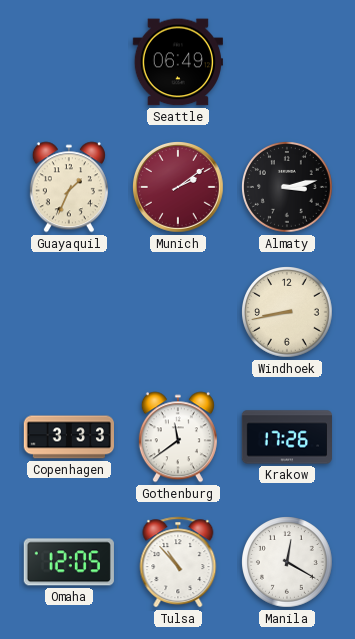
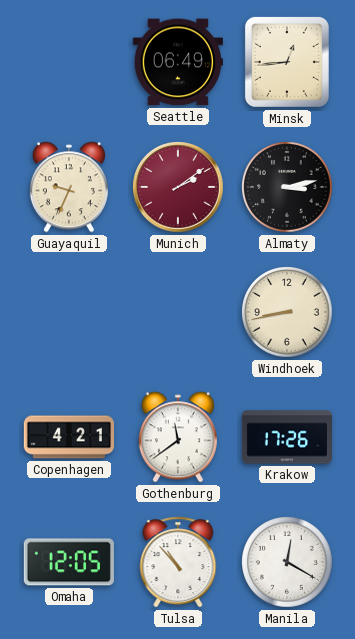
Minsk: none -> 12:44 (287, 62)
Guayaquil: 1:34 -> 9:34 (69, 187)
Copenhagen: 3:33 -> 4:21 (68, 437)
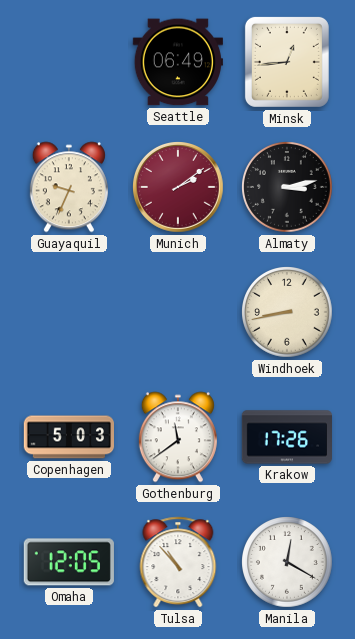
Copenhagen: 4:21 -> 5:03 (68, 437)
